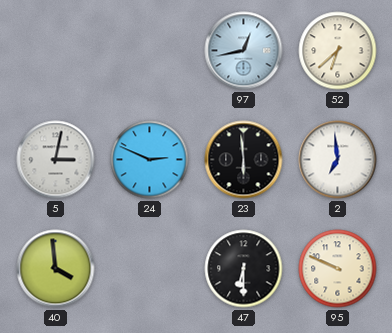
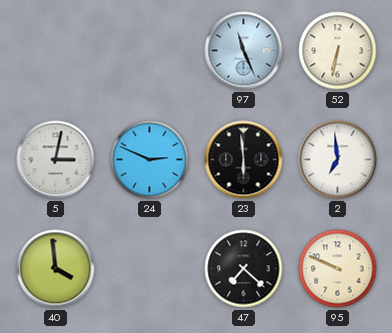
97: 12:43 -> 11:26 (244, 51)
52: 6:38 -> 6:32 (338, 51)
47: 6:30 -> 7:22 (244, 269)
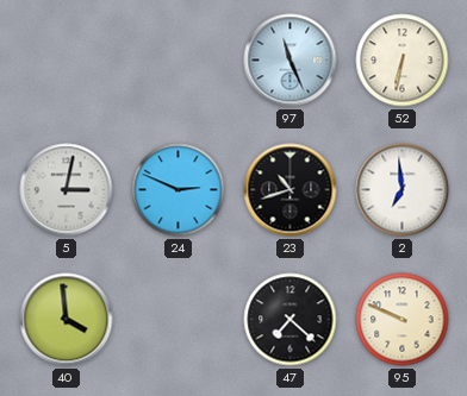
23: 5:59 -> 10:42 (291, 190)
